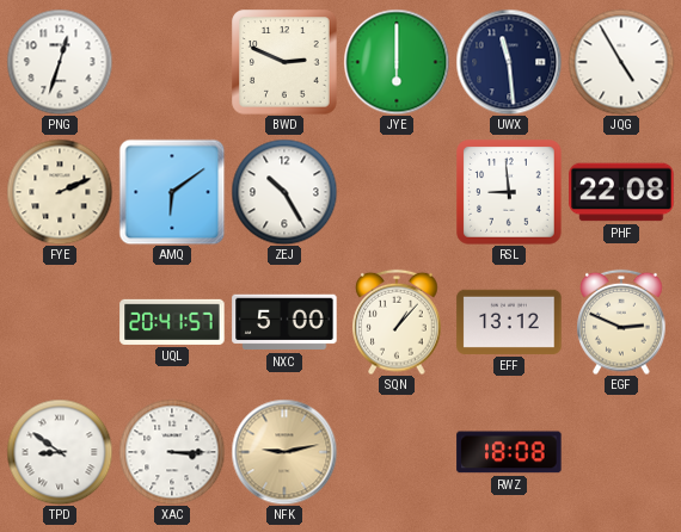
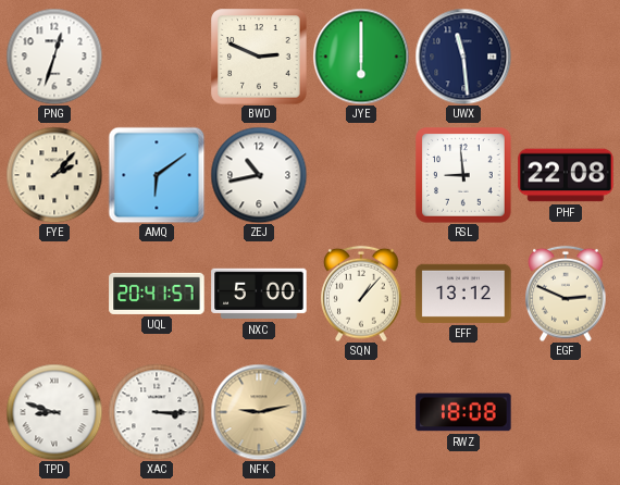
JQG: 4:55 -> none (621, 62)
FYE: 2:11 -> 2:07 (54, 175)
ZEJ: 10:25 -> 10:43 (259, 175)
TPD: 8:51 -> 8:48 (54, 412)
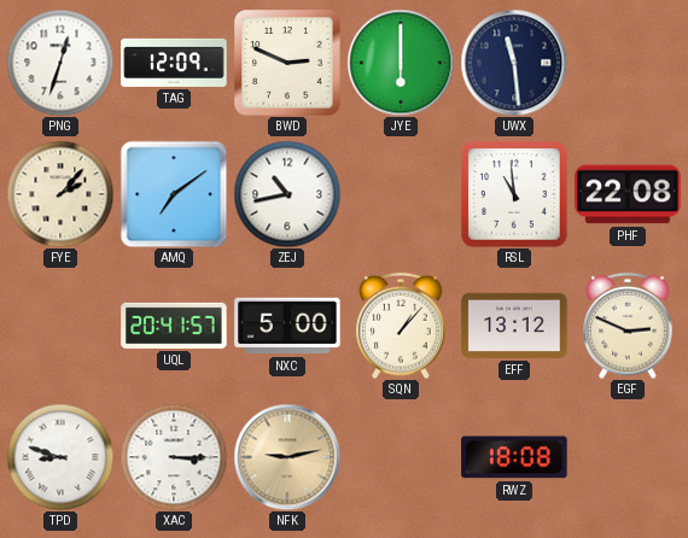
TAG: none -> 12:09 (174, 63)
AMQ: 6:09 -> 7:09 (174, 194)
RSL: 8:59 -> 10:59 (514, 194)
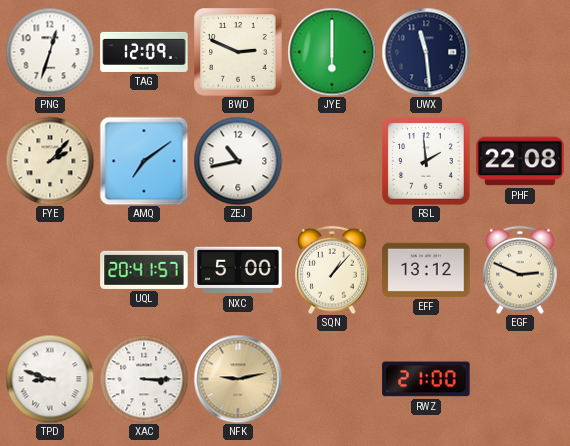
RSL: 10:59 -> 1:59 (426, 161)
RWZ: 18:08 -> 21:00 (426, 379)
